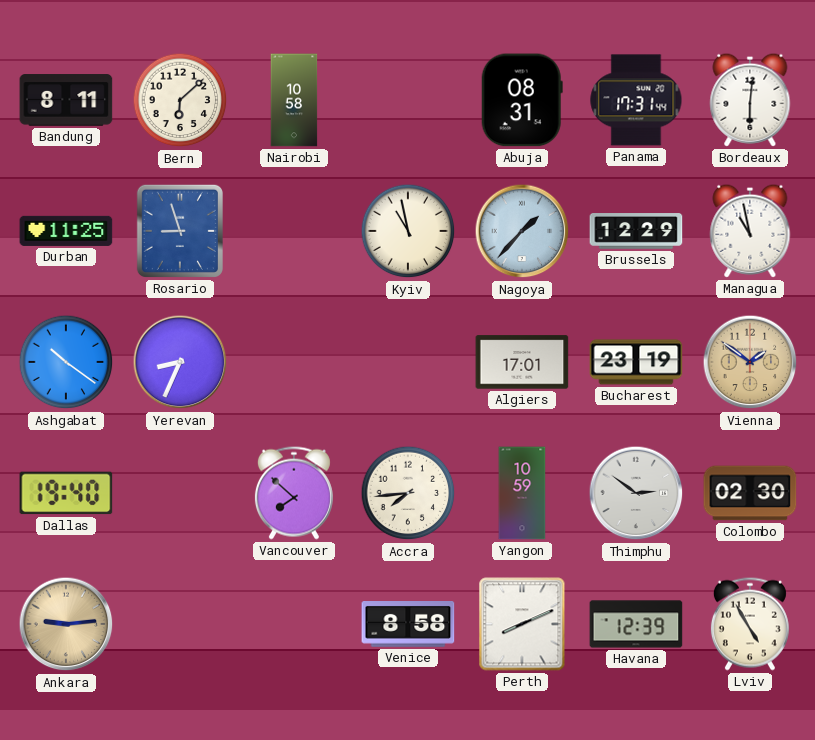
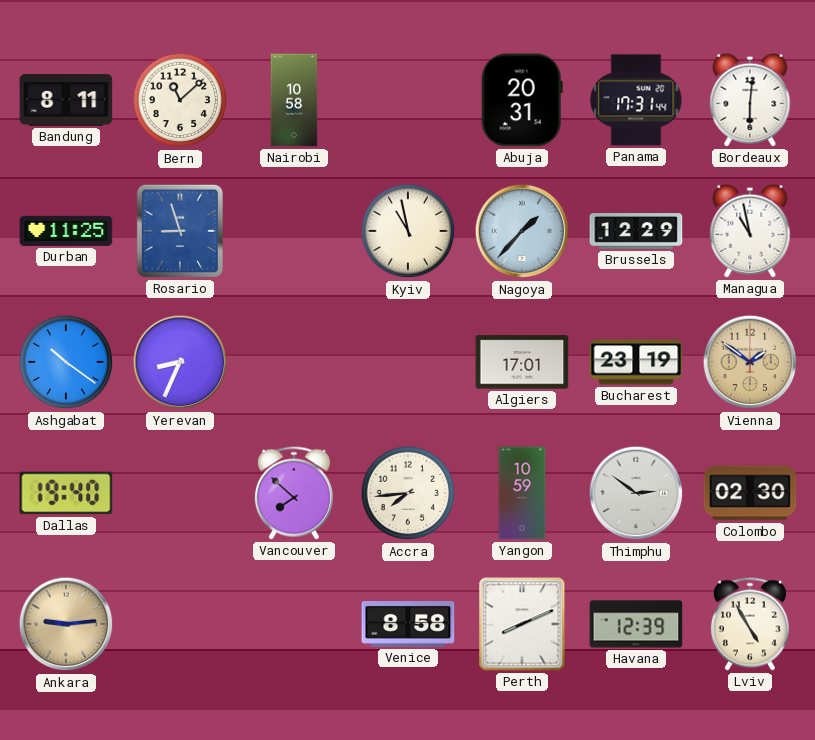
Bern: 6:08 -> 11:08 (180, 100)
Abuja: 08:31 -> 20:31 (522, 100)
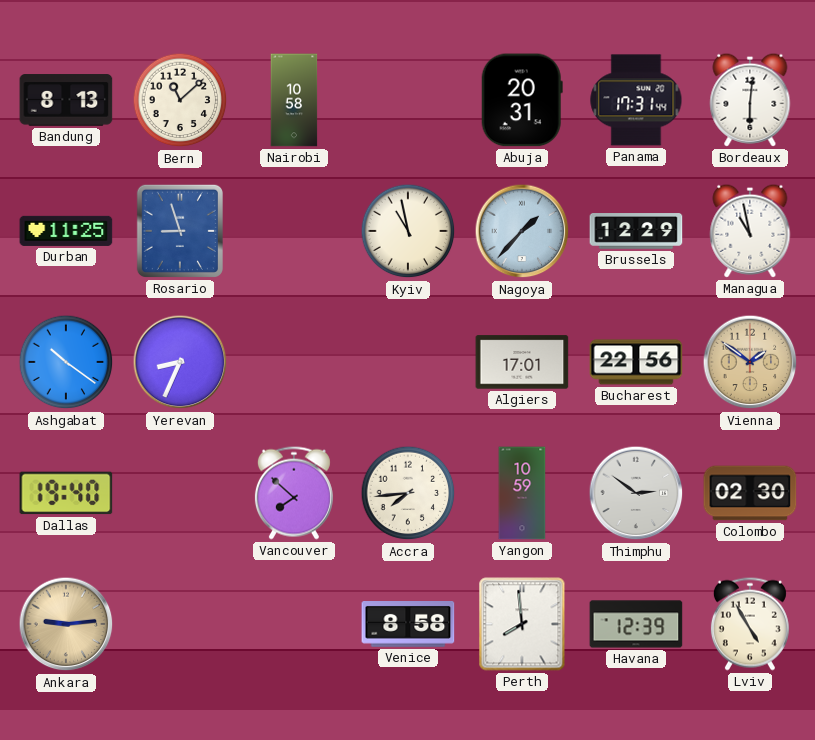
Bandung: 8:11 -> 8:13 (66, 100)
Bucharest: 23:19 -> 22:56 (636, 362)
Perth: 8:11 -> 7:59 (522, 624)
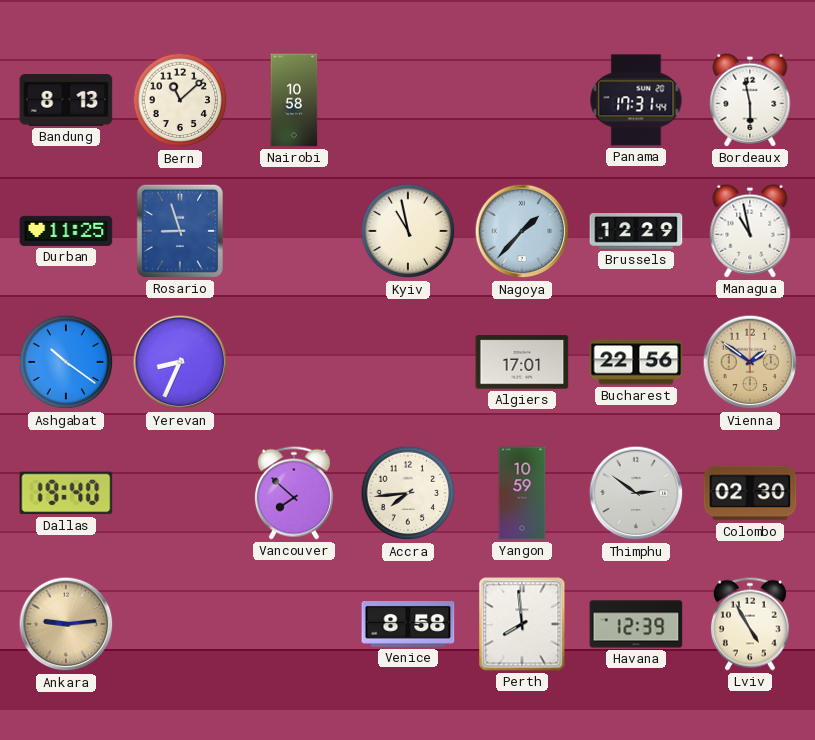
Abuja: 20:31 -> none (522, 100)
Bordeaux: 6:01 -> 5:58 (750, 100)
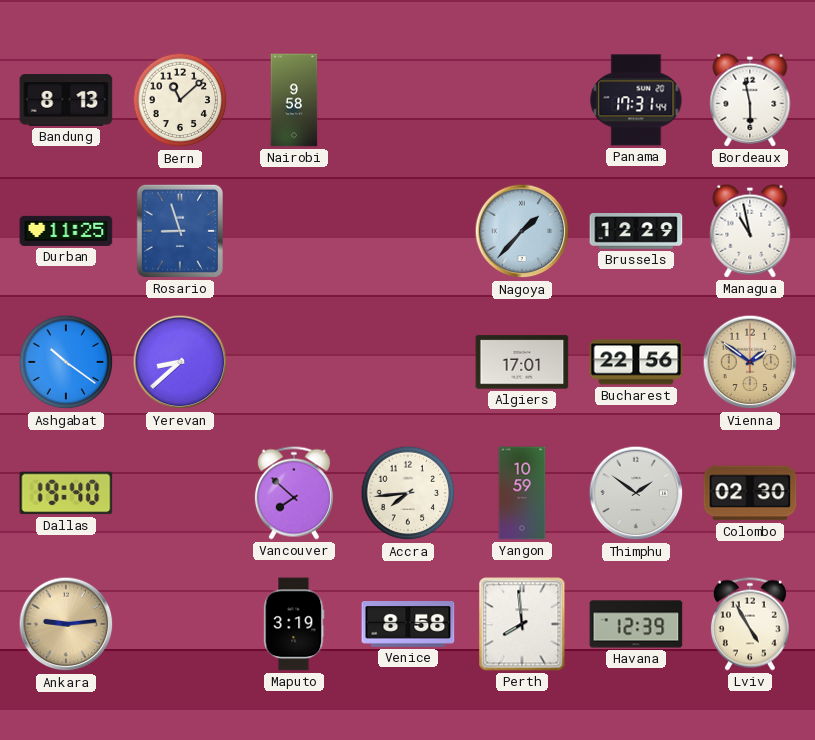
Nairobi: 10:58 -> 9:58 (294, 100)
Kyiv: 10:58 -> none (408, 231)
Yerevan: 8:34 -> 8:38 (180, 362)
Thimphu: 2:51 -> 1:51 (636, 493)
Maputo: none -> 3:19 (294, 624)
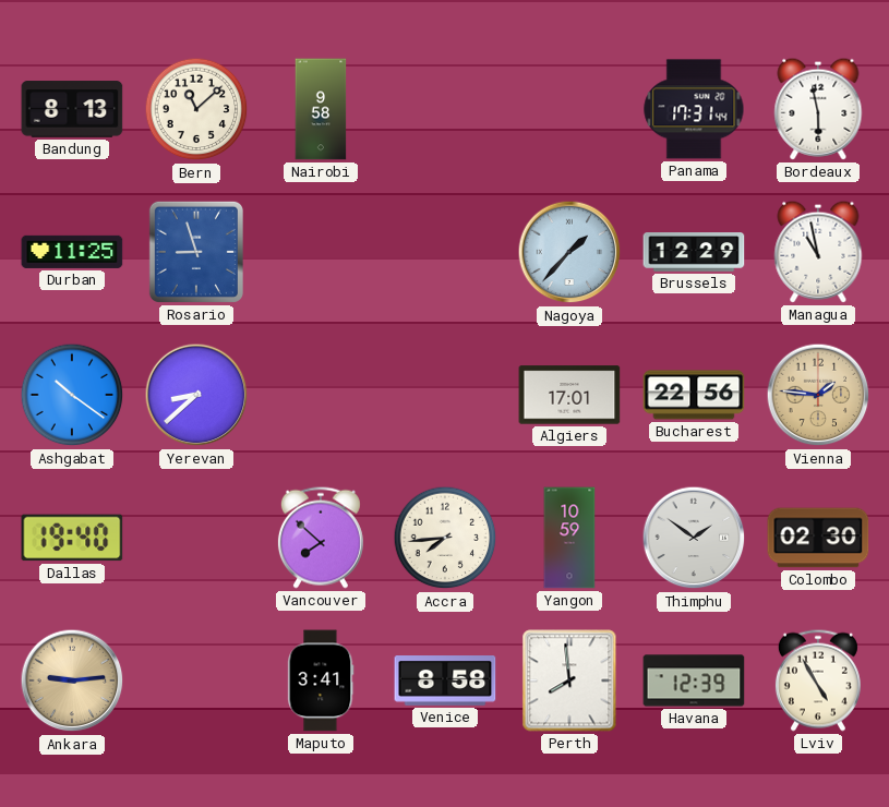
Vienna: 1:51 -> 1:46 (818, 395)
Maputo: 3:19 -> 3:41 (321, 680)
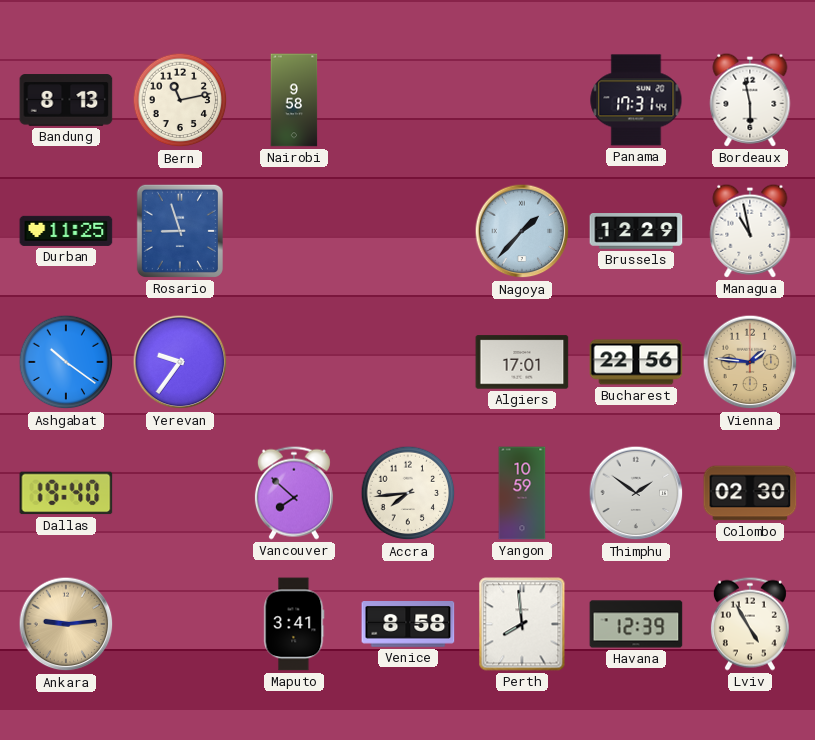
Bern: 11:08 -> 11:13 (180, 100)
Yerevan: 8:38 -> 9:36 (180, 362)
